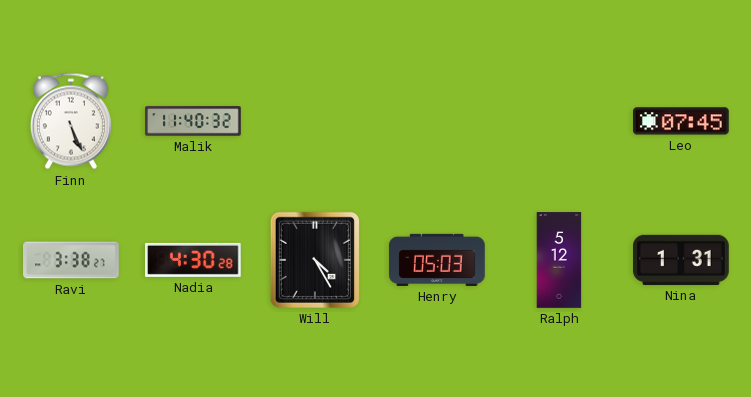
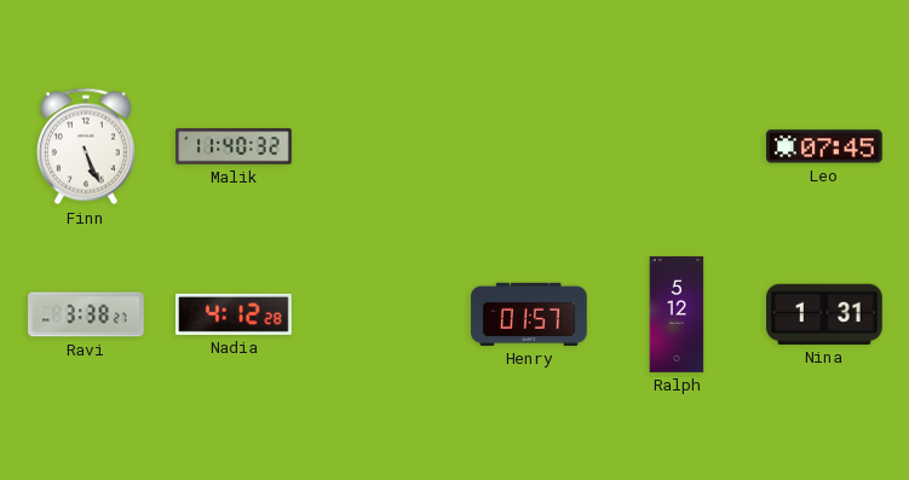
Nadia: 4:30 -> 4:12 (234, 314)
Will: 4:25 -> none (315, 260)
Henry: 05:03 -> 01:57 (529, 314)
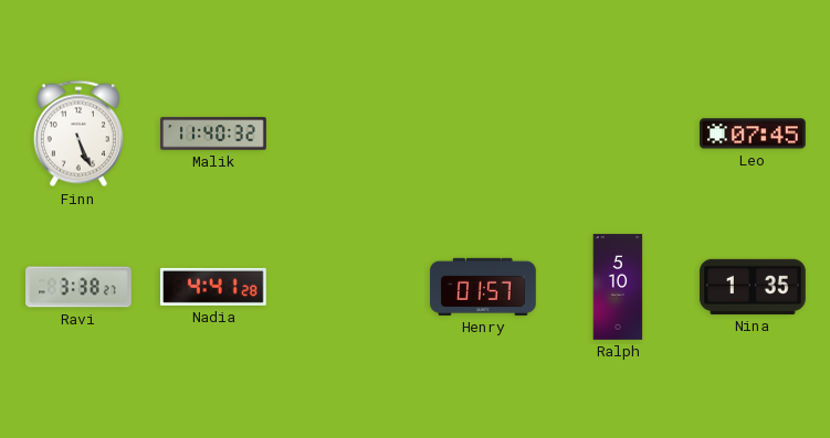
Nadia: 4:12 -> 4:41 (213, 287)
Ralph: 5:12 -> 5:10 (618, 287)
Nina: 1:31 -> 1:35 (753, 287)
